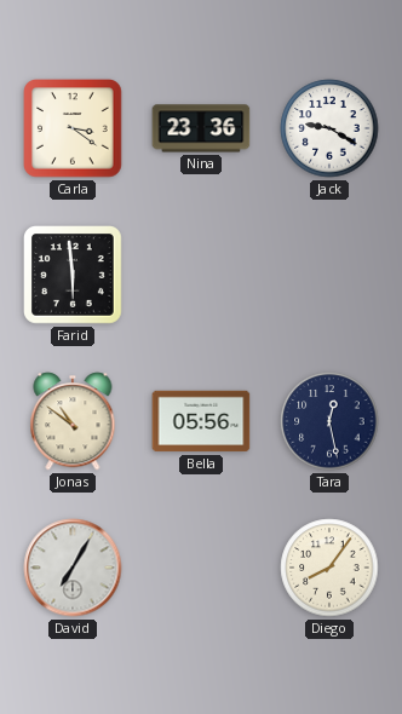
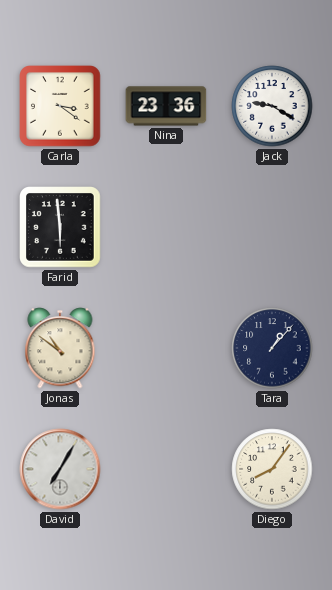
Bella: 05:56 -> none (201, 421)
Tara: 12:28 -> 1:07 (272, 348)
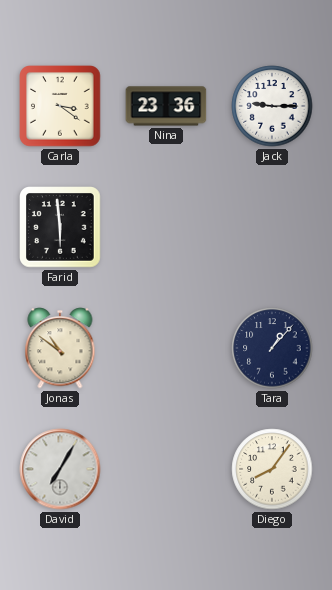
Jack: 9:20 -> 9:15 (272, 106)
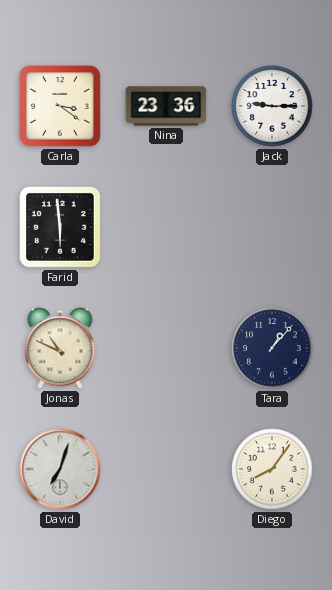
Jonas: 10:51 -> 10:49 (60, 348)
David: 7:05 -> 7:03 (60, 469)
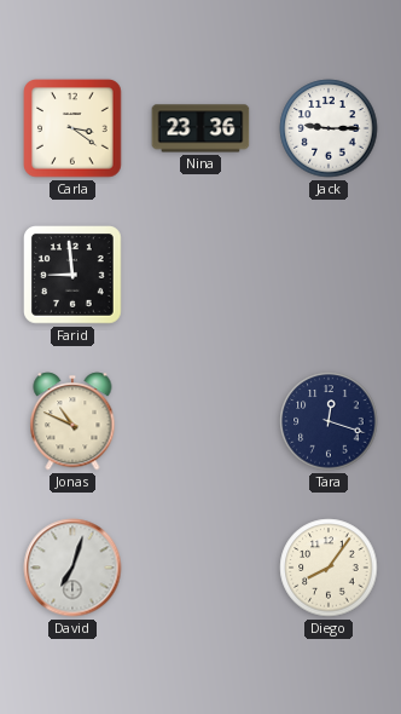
Farid: 5:59 -> 8:59 (74, 276)
Tara: 1:07 -> 12:18 (329, 421)
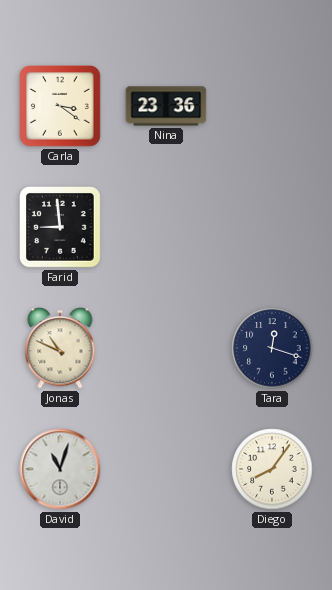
Jack: 9:15 -> none (329, 128)
David: 7:03 -> 11:03 (60, 469)
